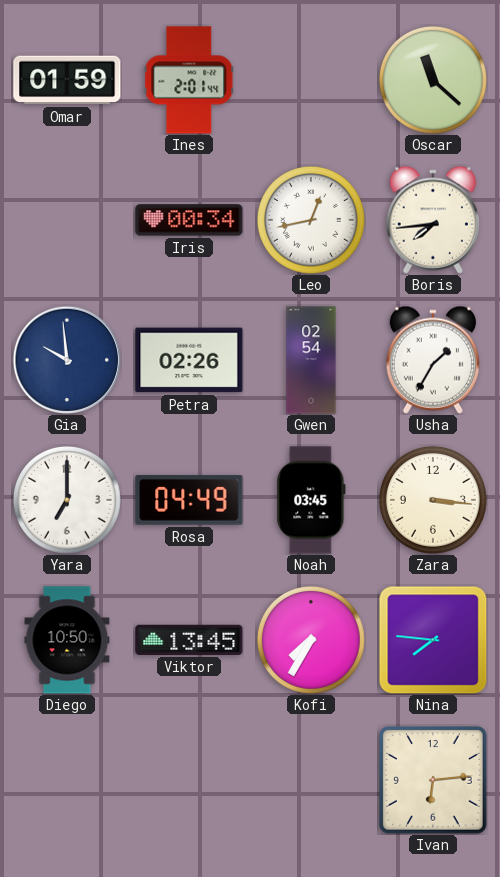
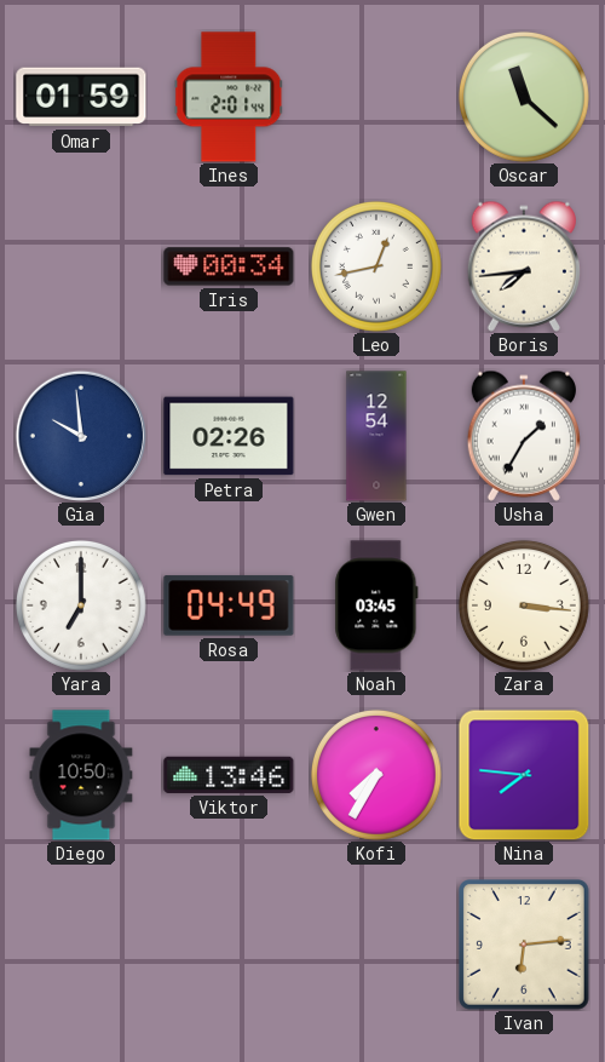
Gwen: 02:54 -> 12:54 (376, 436)
Viktor: 13:45 -> 13:46 (229, 775)
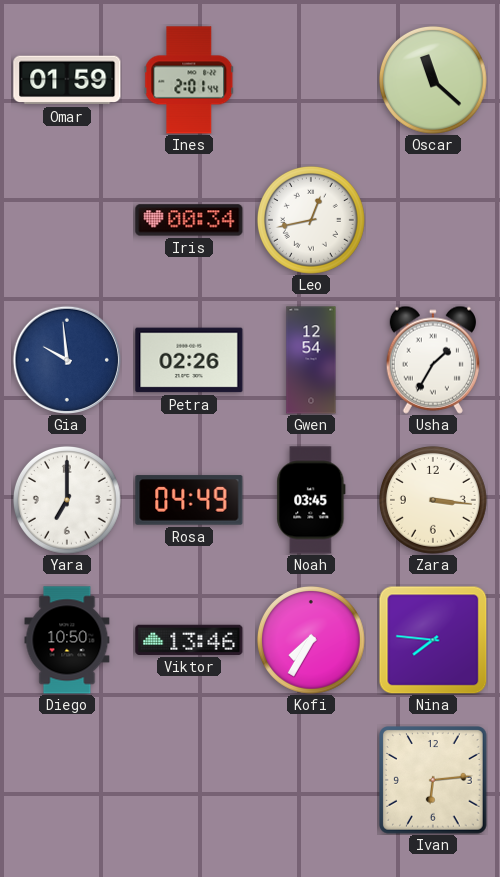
Boris: 7:44 -> none (524, 266)
